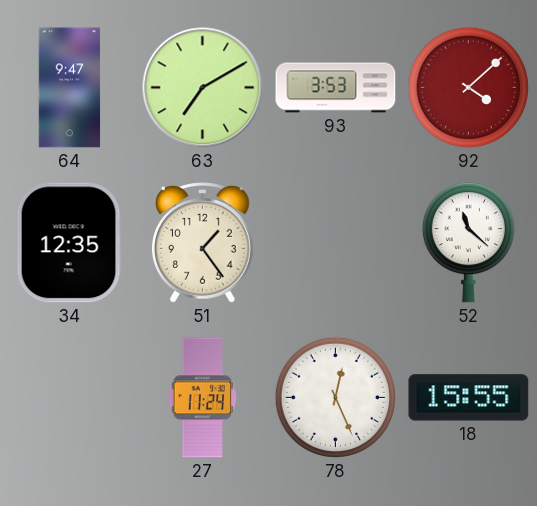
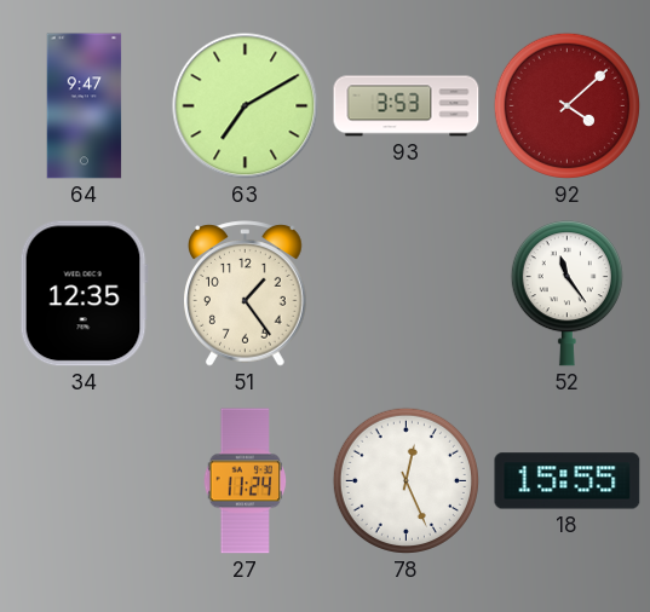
52: 11:22 -> 11:24 (566, 294)
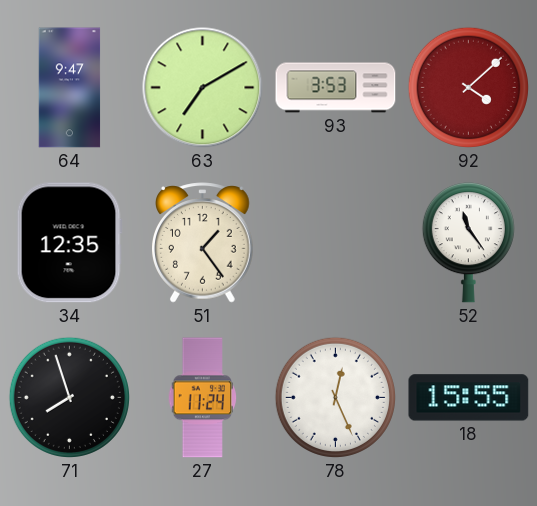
71: none -> 7:57 (69, 397)
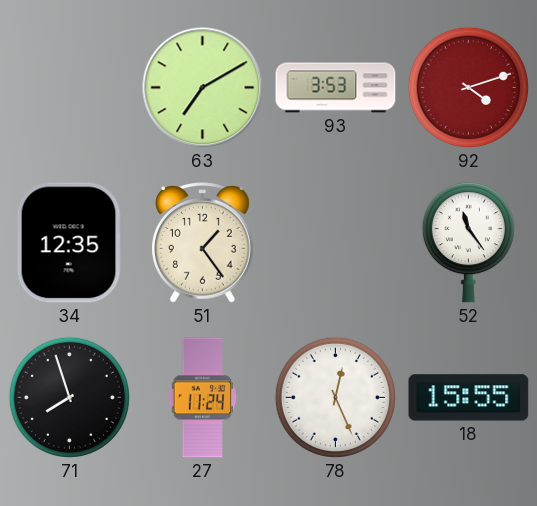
64: 9:47 -> none (70, 88)
92: 4:08 -> 4:12 (468, 87)
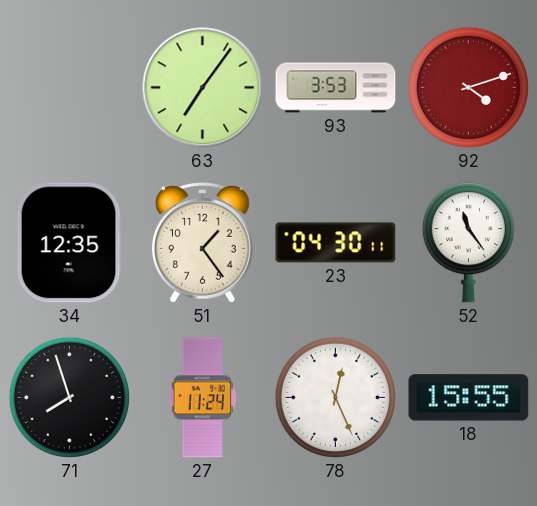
63: 7:10 -> 7:06 (203, 88)
23: none -> 04:30 (336, 243)
